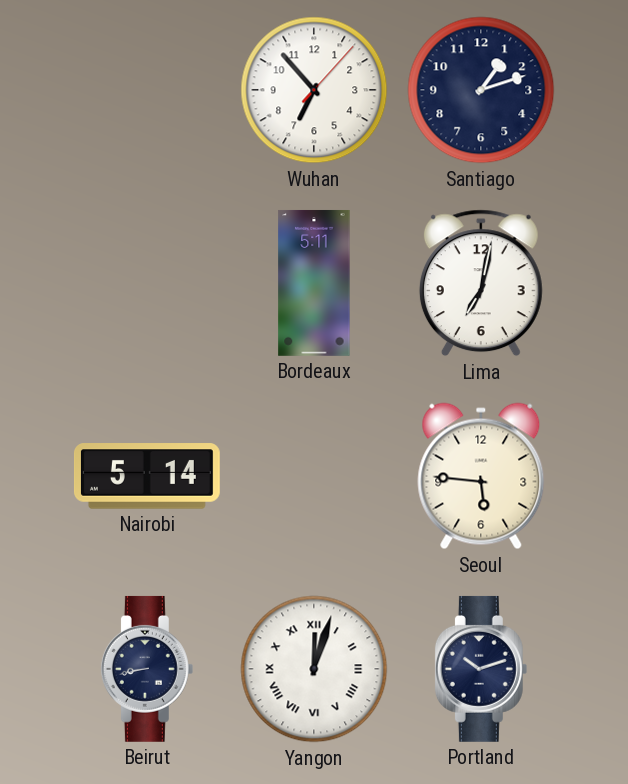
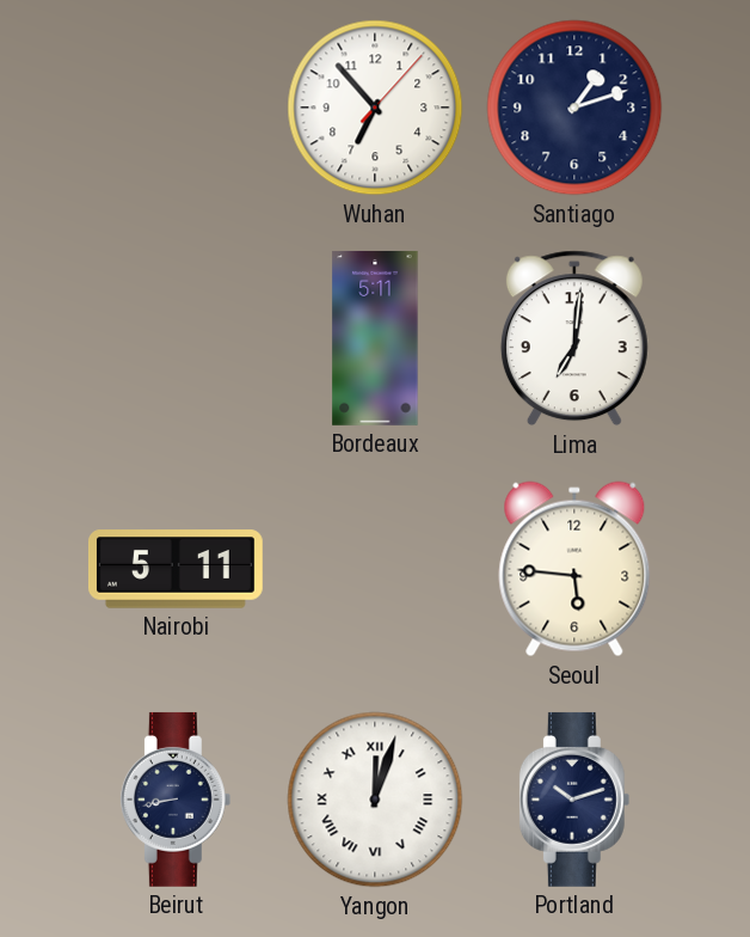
Lima: 7:02 -> 7:01 (574, 338)
Nairobi: 5:14 -> 5:11 (176, 569)
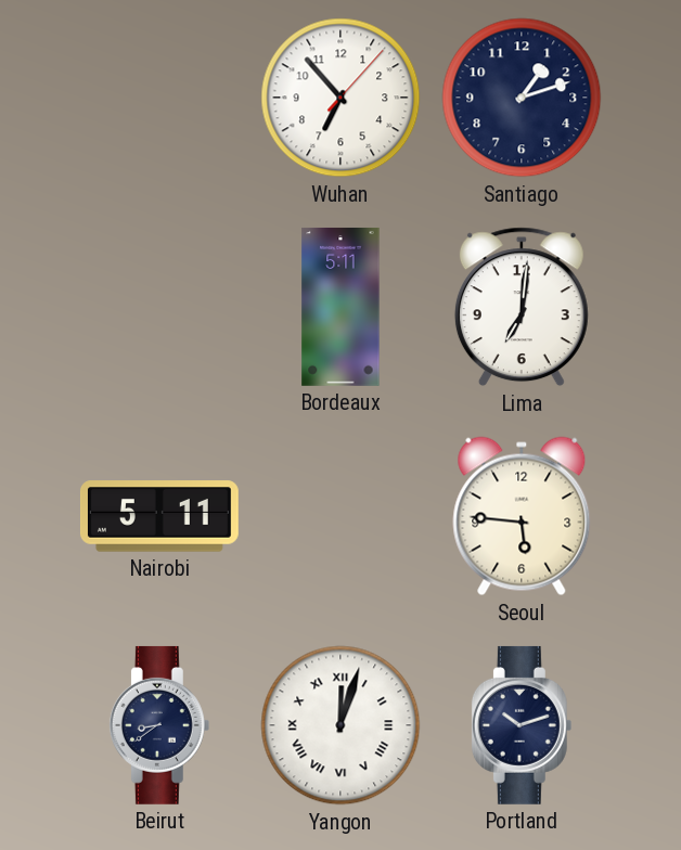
Beirut: 8:43 -> 8:39 (159, 725)
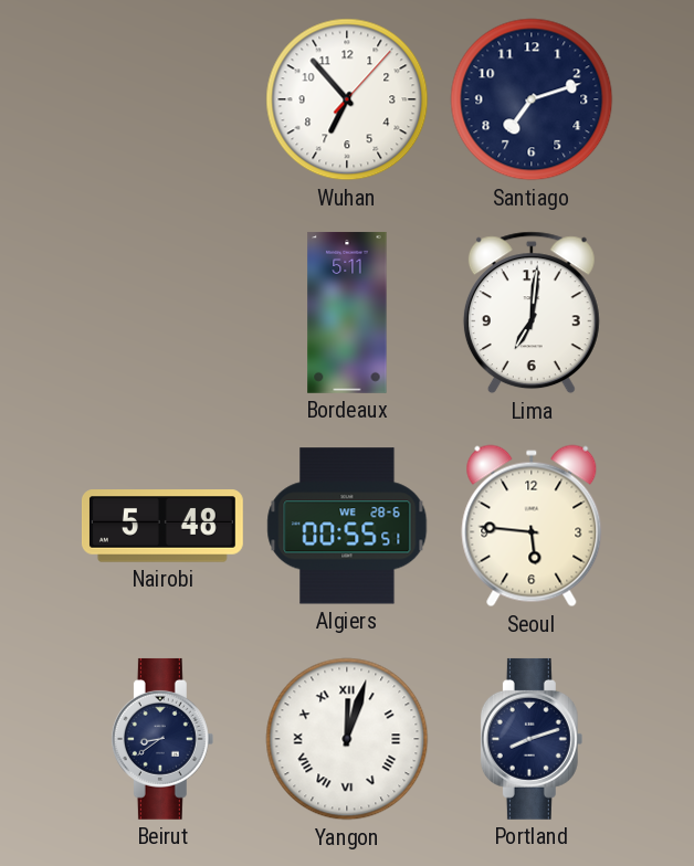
Santiago: 1:12 -> 7:12 (532, 99)
Nairobi: 5:11 -> 5:48 (162, 526)
Algiers: none -> 00:55 (347, 526)
Portland: 10:12 -> 8:12 (532, 739)
